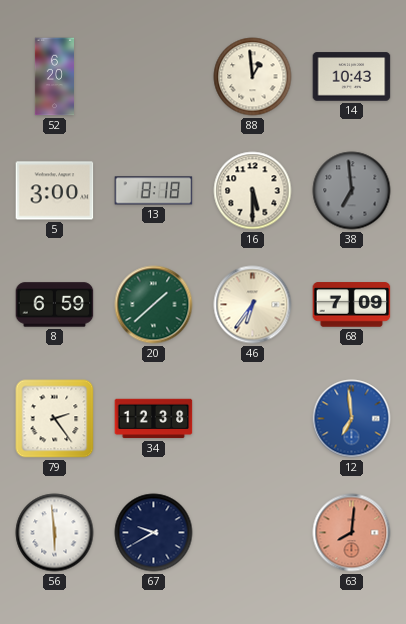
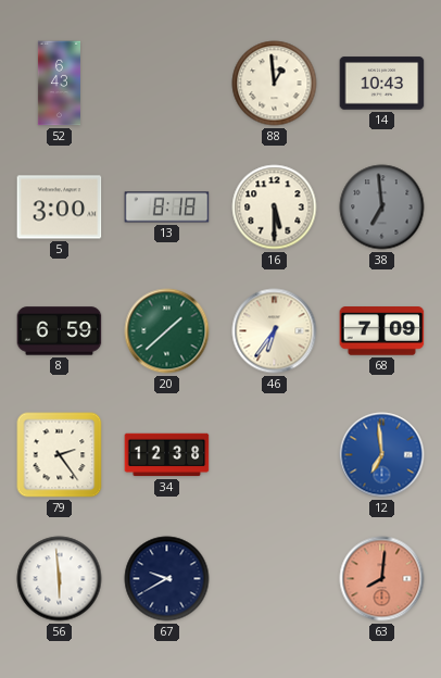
52: 6:20 -> 6:43 (59, 84)
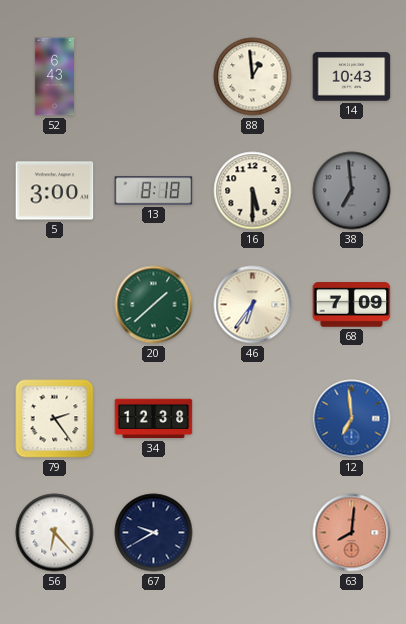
8: 6:59 -> none (60, 331)
56: 5:59 -> 6:23 (55, 533)
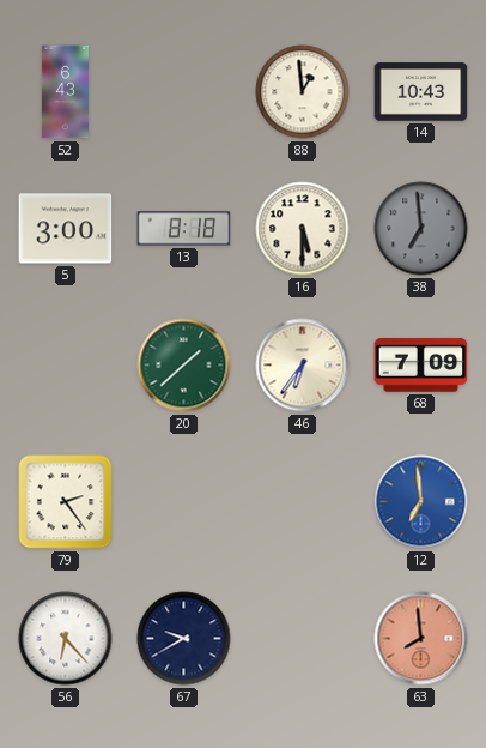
34: 12:38 -> none (154, 419)
63: 8:01 -> 7:59 (421, 639)
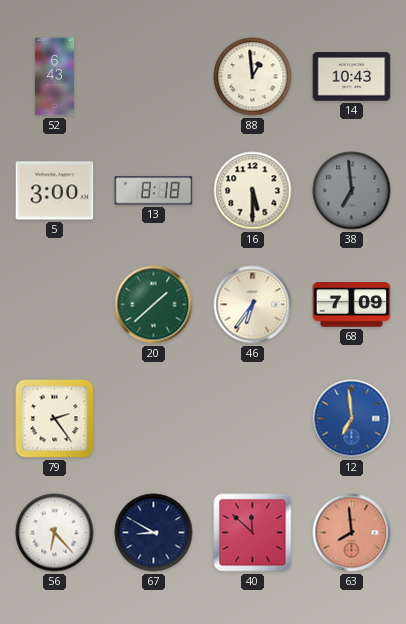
67: 9:40 -> 8:50 (154, 533)
40: none -> 11:52 (253, 533)
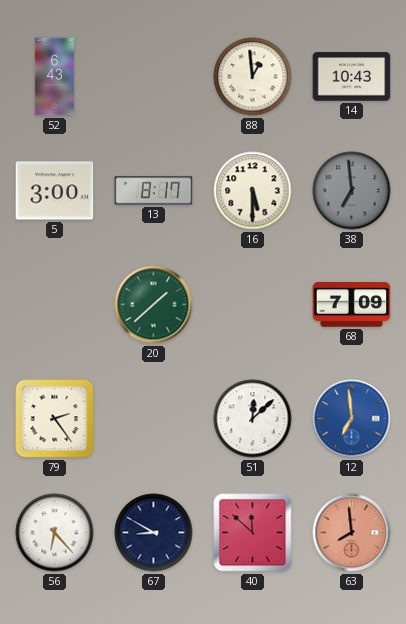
13: 8:18 -> 8:17 (154, 191)
46: 6:36 -> none (253, 305)
51: none -> 12:08 (253, 419)
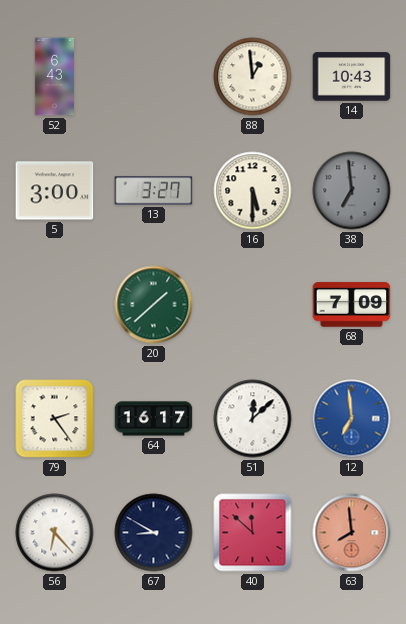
13: 8:17 -> 3:27 (154, 191)
64: none -> 16:17 (154, 419)
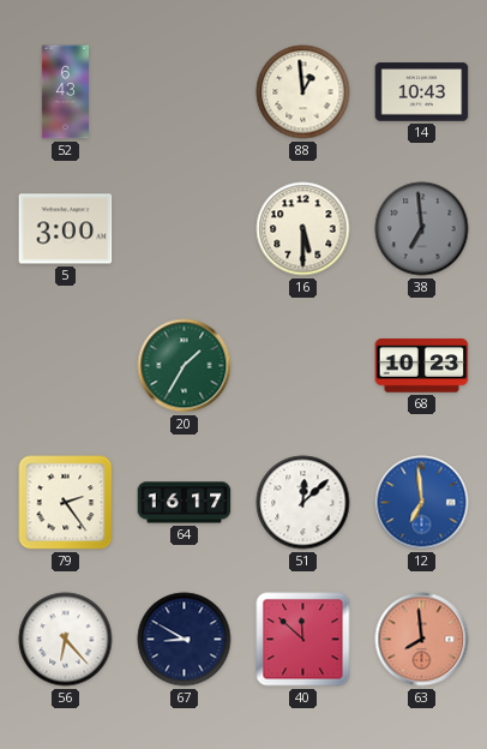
13: 3:27 -> none (154, 191)
20: 1:38 -> 1:35 (185, 366)
68: 7:09 -> 10:23 (422, 366)
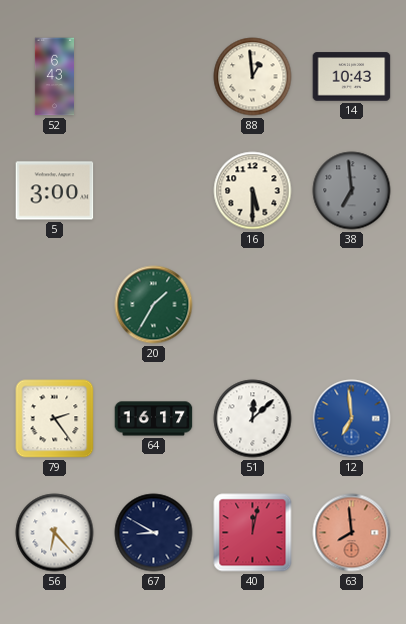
68: 10:23 -> none (422, 366)
40: 11:52 -> 12:02 (253, 533)
